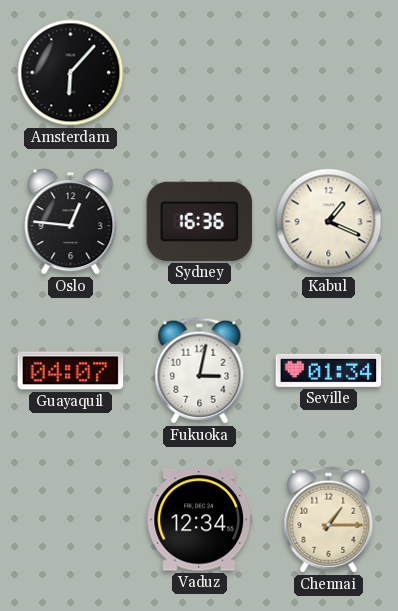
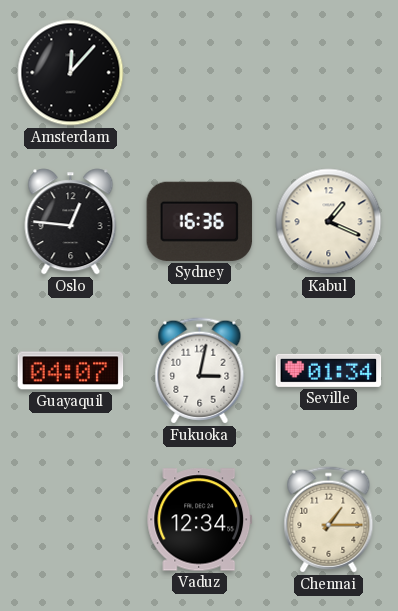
Amsterdam: 6:07 -> 12:07 (71, 73)
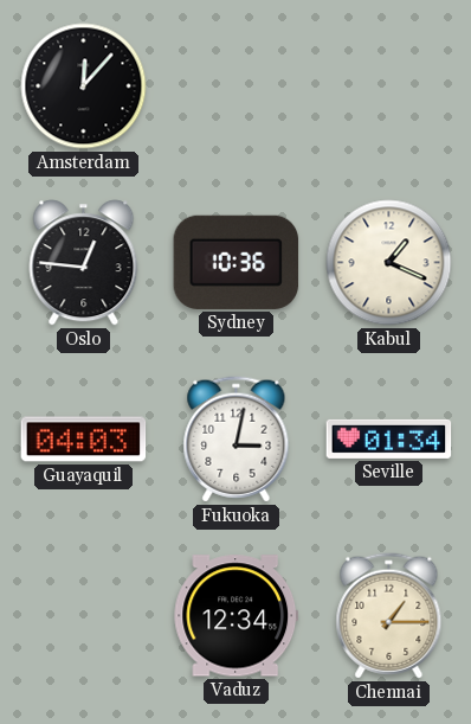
Sydney: 16:36 -> 10:36 (237, 262)
Guayaquil: 04:07 -> 04:03 (84, 440)
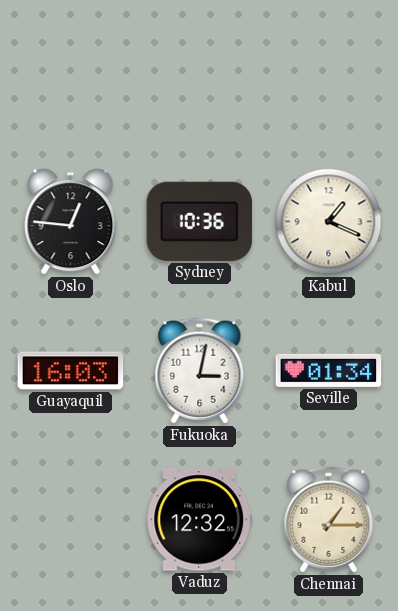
Amsterdam: 12:07 -> none (84, 87)
Guayaquil: 04:03 -> 16:03 (71, 371)
Vaduz: 12:34 -> 12:32 (200, 520)
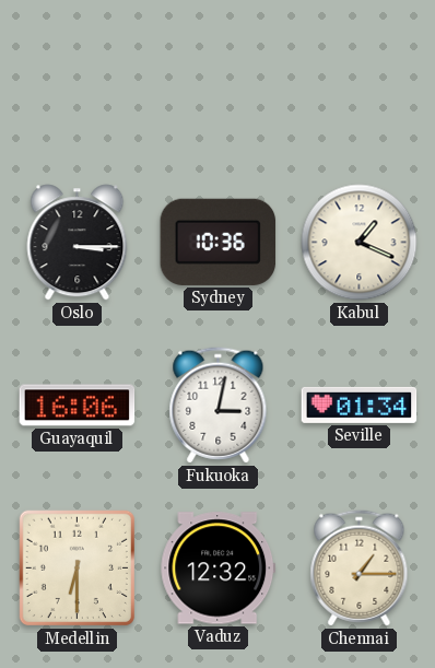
Oslo: 12:46 -> 3:15 (78, 243)
Guayaquil: 16:03 -> 16:06 (78, 406)
Medellin: none -> 6:30 (77, 567)
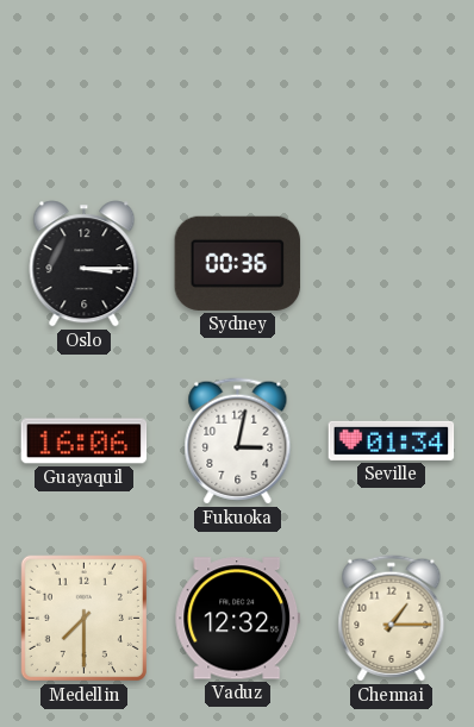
Sydney: 10:36 -> 00:36 (238, 263)
Kabul: 1:19 -> none (360, 243)
Medellin: 6:30 -> 7:30 (83, 618)
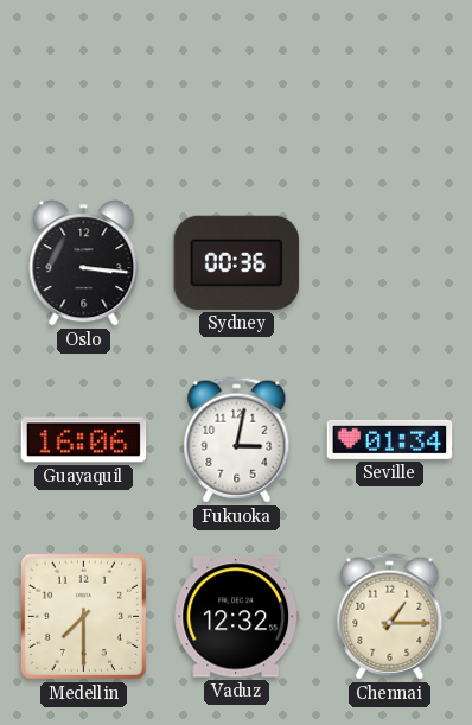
Oslo: 3:15 -> 3:16 (84, 263)
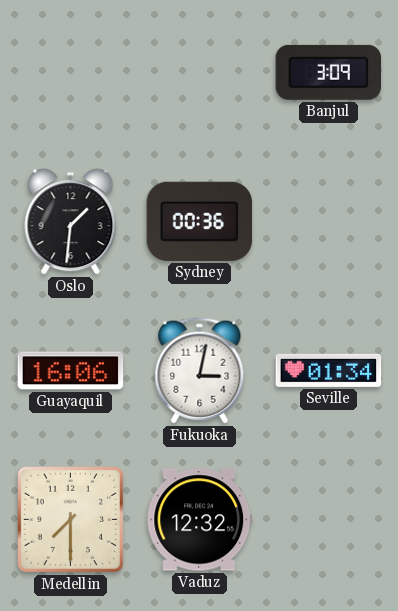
Banjul: none -> 3:09 (329, 72)
Oslo: 3:16 -> 1:31 (71, 222)
Chennai: 1:15 -> none (390, 617)
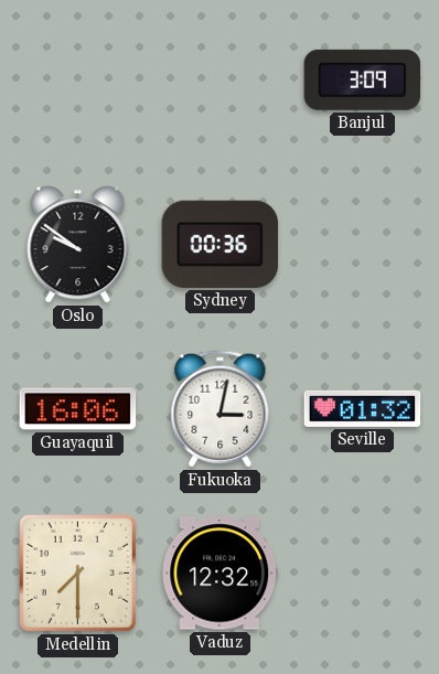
Oslo: 1:31 -> 9:51 (78, 245)
Seville: 01:34 -> 01:32 (363, 408)
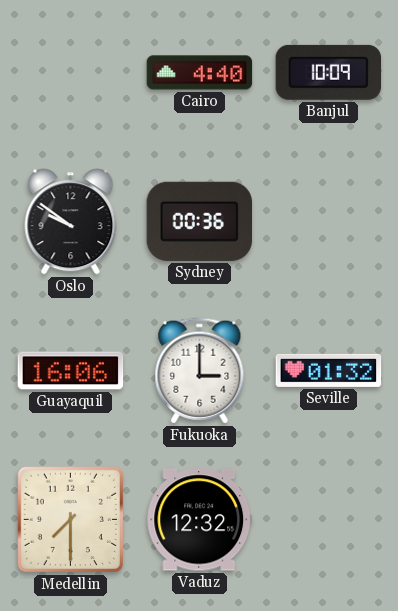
Cairo: none -> 4:40 (200, 73)
Banjul: 3:09 -> 10:09 (329, 72)
Fukuoka: 3:02 -> 3:00 (200, 371)
